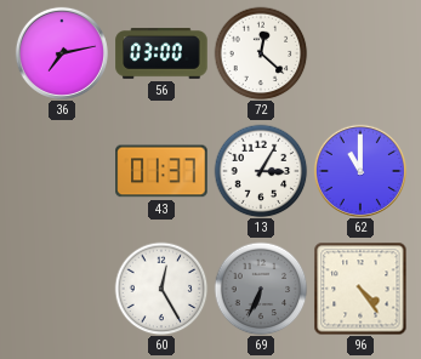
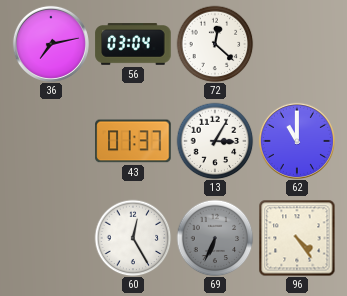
56: 03:00 -> 03:04 (133, 44)
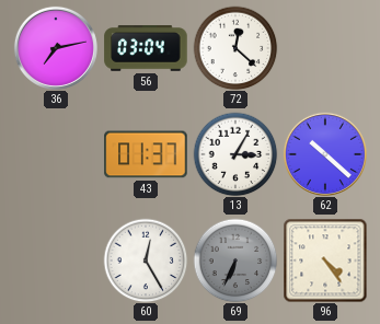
62: 11:00 -> 10:22 (325, 154)
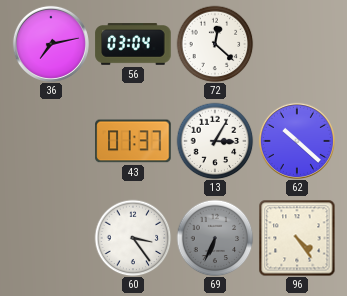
60: 12:25 -> 3:24 (133, 238)
